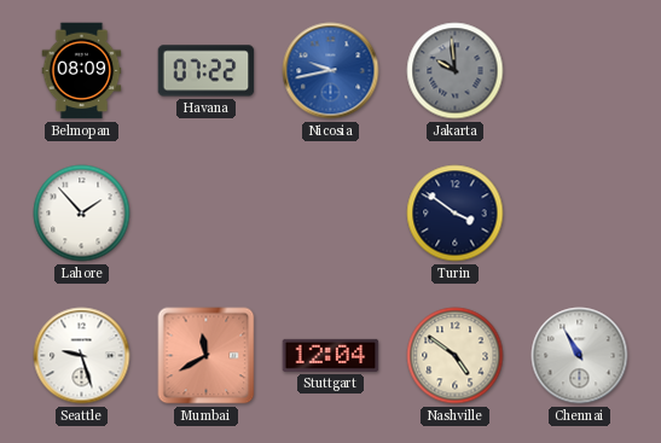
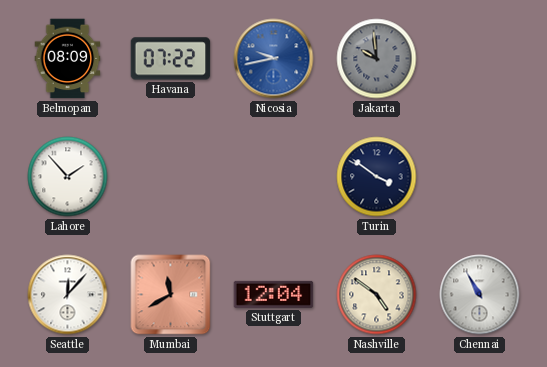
Seattle: 9:27 -> 12:07 (68, 295)
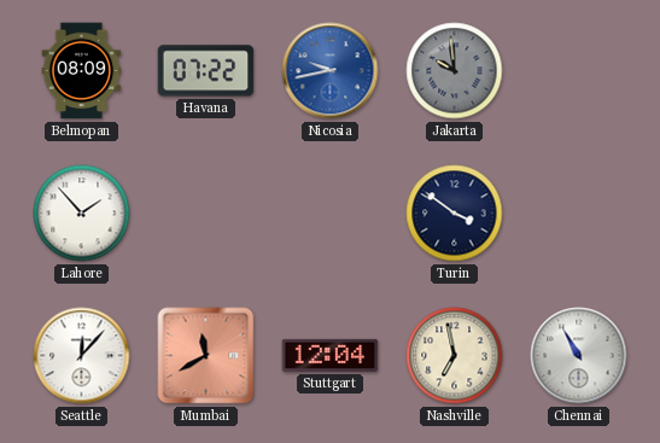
Nashville: 4:51 -> 6:58 (455, 356)
